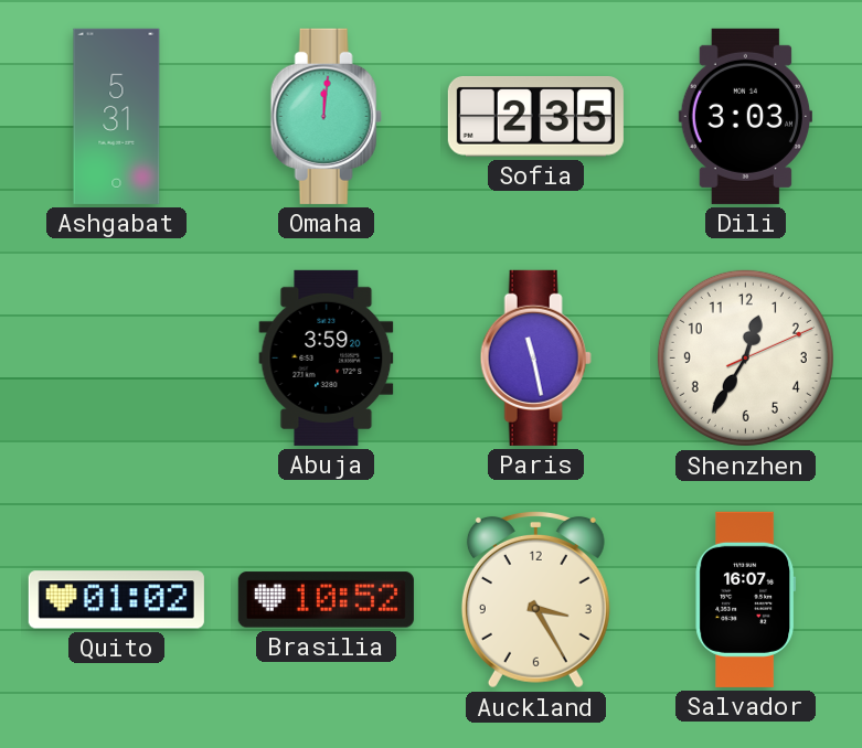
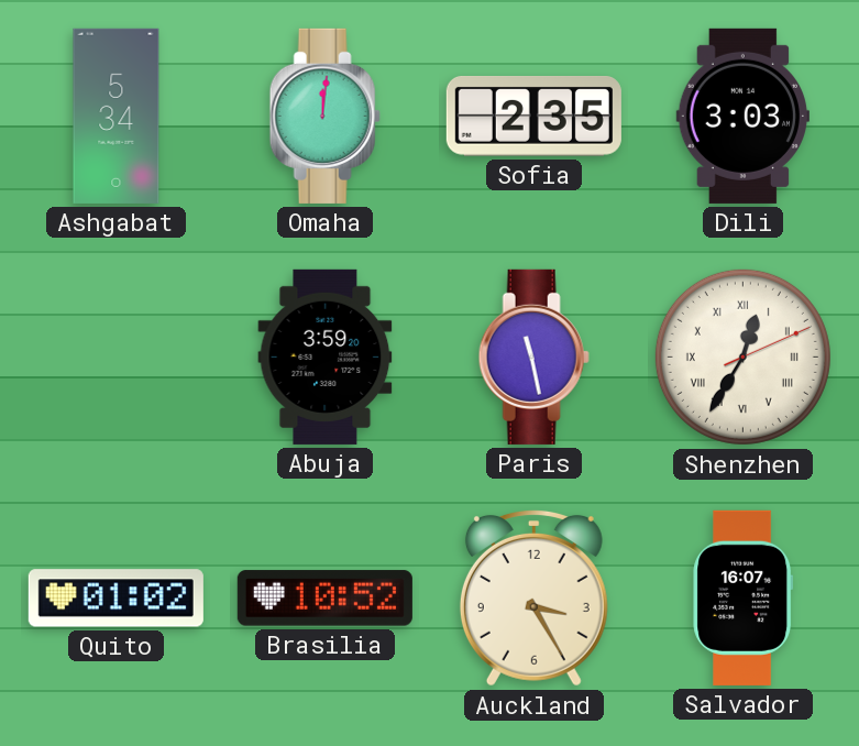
Ashgabat: 5:31 -> 5:34 (117, 116)
Shenzhen numerals: Arabic -> Roman (742, 356)
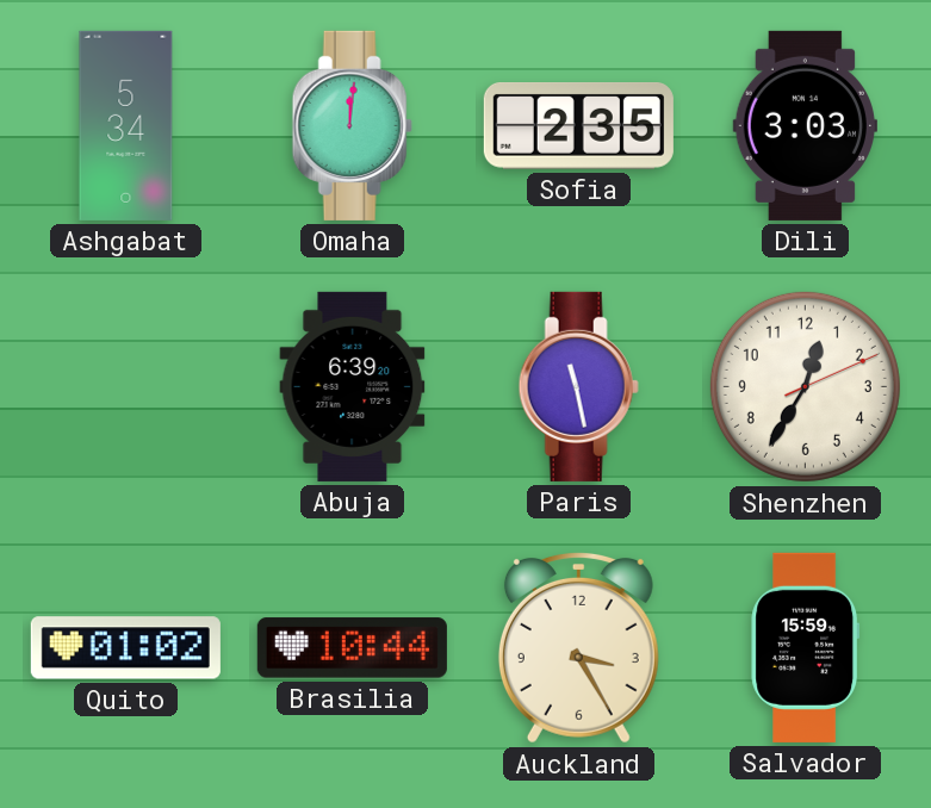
Abuja: 3:59 -> 6:39 (353, 386)
Shenzhen numerals: Roman -> Arabic (805, 386)
Brasilia: 10:52 -> 10:44 (352, 648)
Salvador: 16:07 -> 15:59 (806, 647)
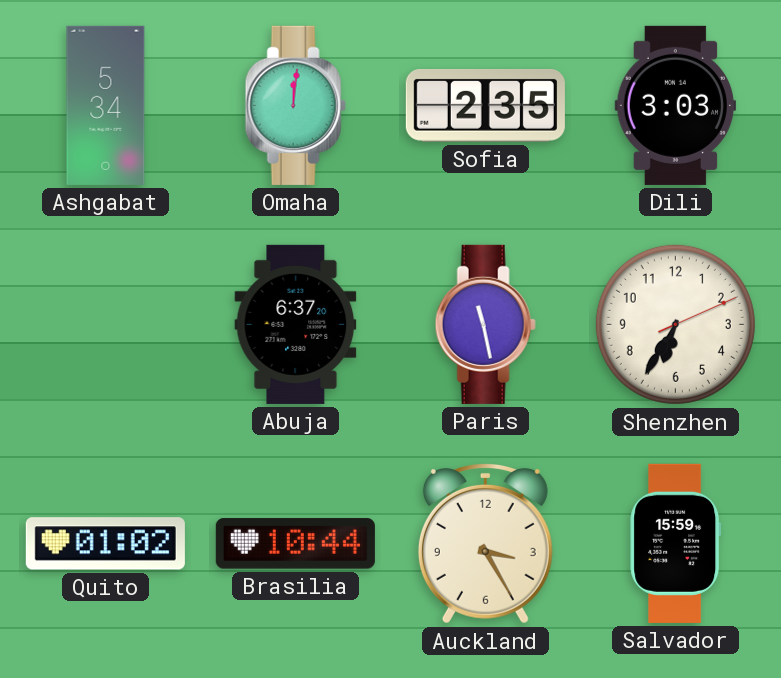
Abuja: 6:39 -> 6:37 (296, 324)
Shenzhen: 12:35 -> 6:35 (675, 324)
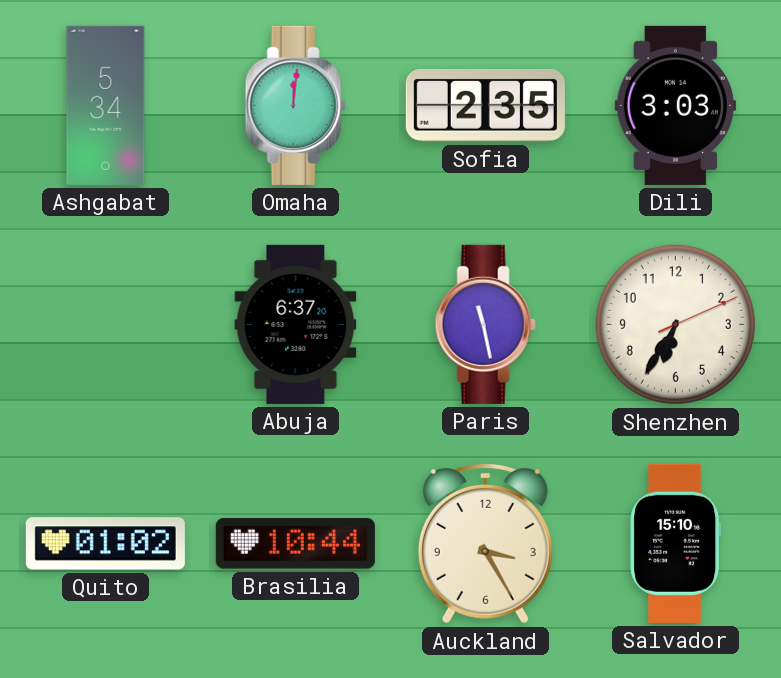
Salvador: 15:59 -> 15:10 (676, 543)
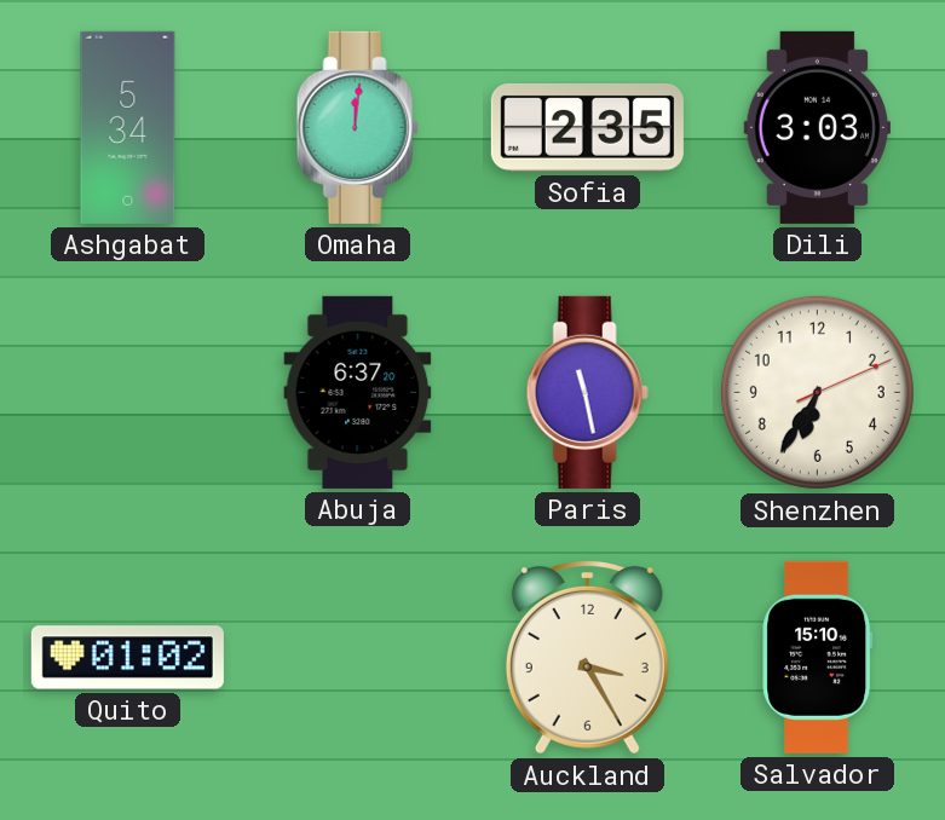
Brasilia: 10:44 -> none (295, 544)
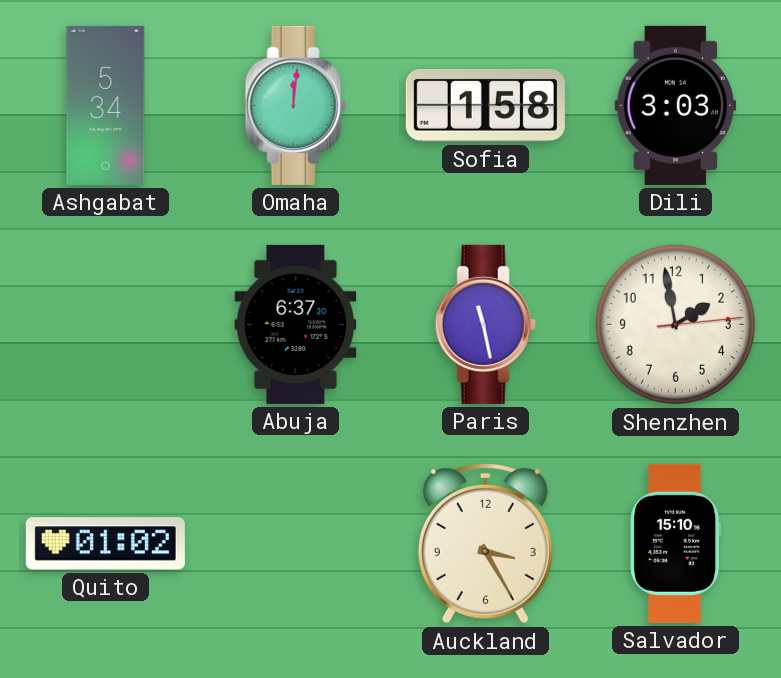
Sofia: 2:35 -> 1:58 (485, 106)
Shenzhen: 6:35 -> 1:58 (675, 324)
